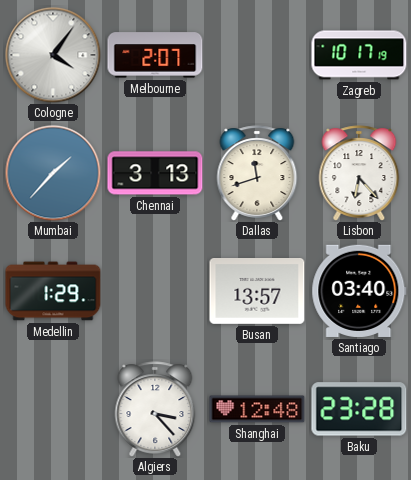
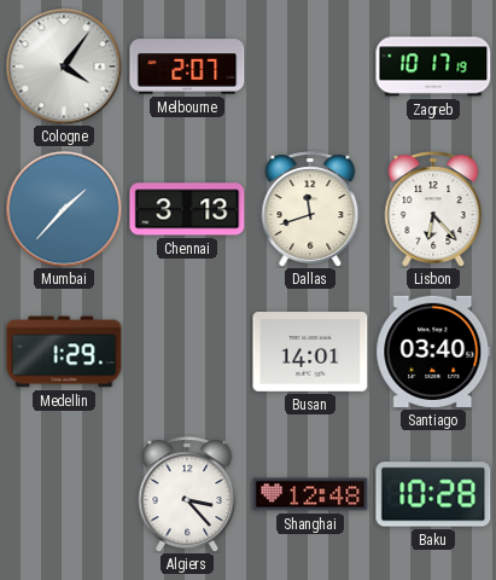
Busan: 13:57 -> 14:01 (310, 353)
Baku: 23:28 -> 10:28 (433, 494)
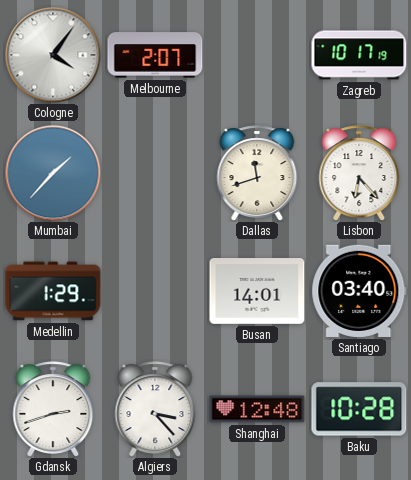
Chennai: 3:13 -> none (187, 209)
Gdansk: none -> 2:42 (53, 409)
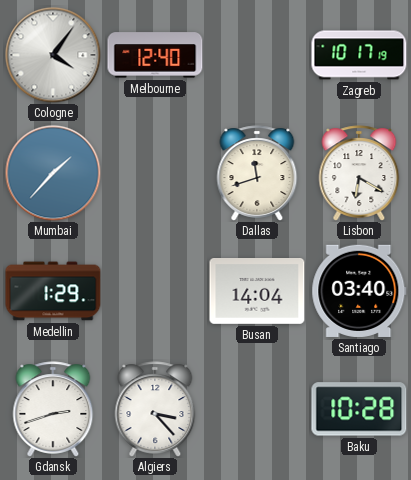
Melbourne: 2:07 -> 12:40 (155, 55)
Lisbon: 6:23 -> 6:20 (359, 173)
Busan: 14:01 -> 14:04 (257, 292)
Shanghai: 12:48 -> none (257, 409)
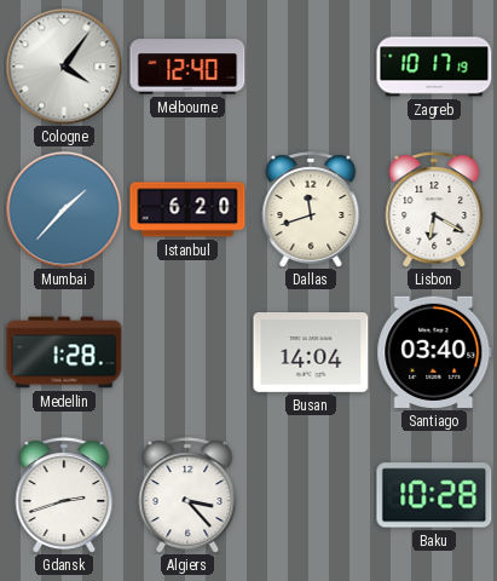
Istanbul: none -> 6:20 (187, 209)
Medellin: 1:29 -> 1:28 (64, 352)
